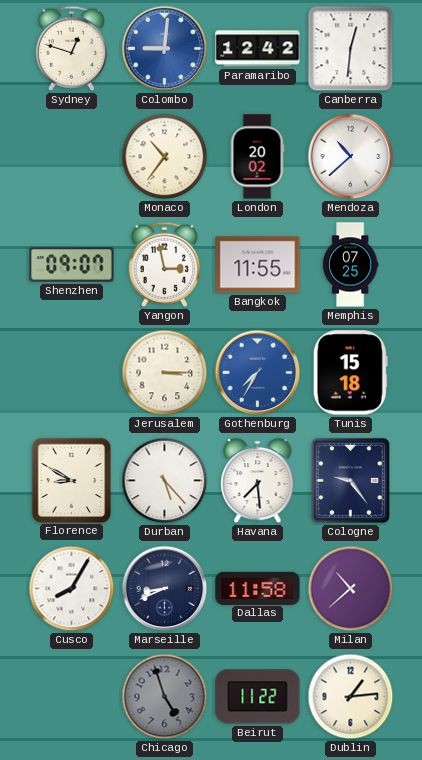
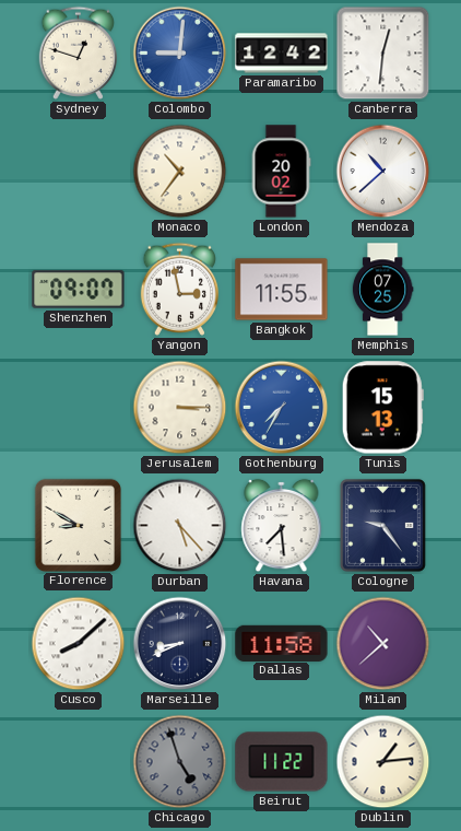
Tunis: 15:18 -> 15:13 (382, 408)
Cusco: 8:05 -> 8:08 (79, 644)
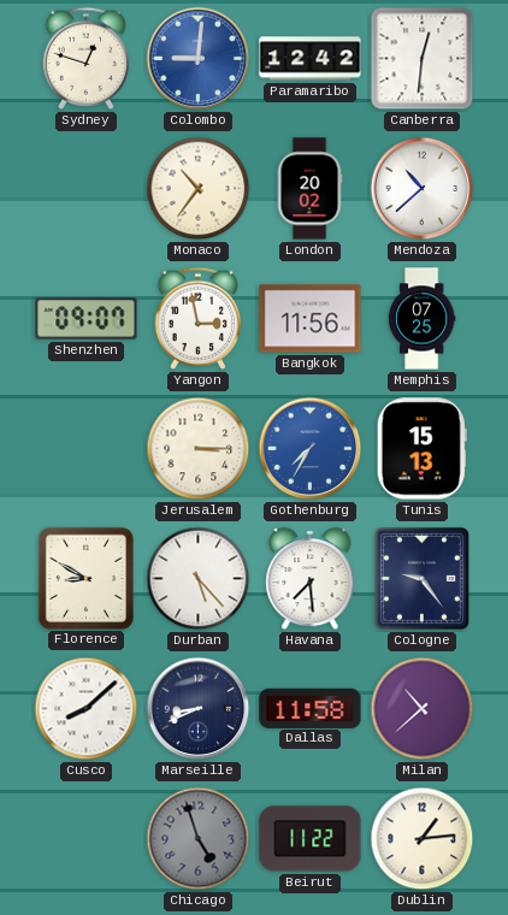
Bangkok: 11:55 -> 11:56 (311, 319)
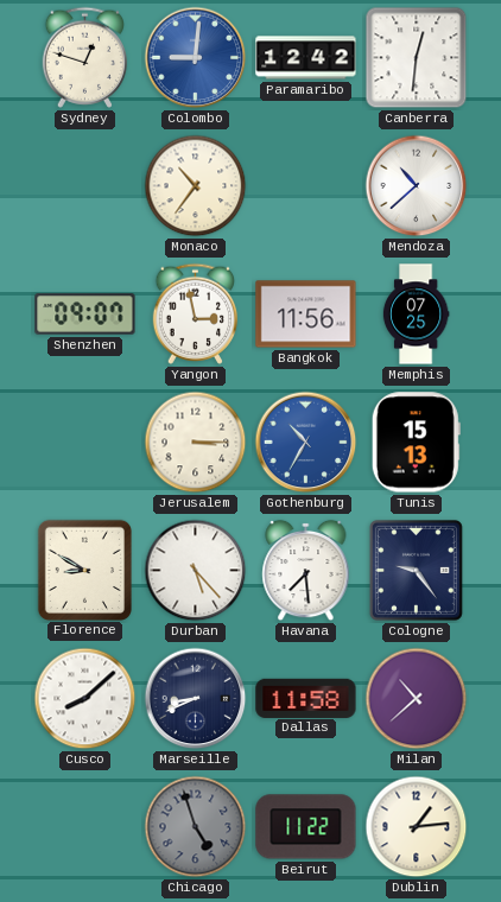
London: 20:02 -> none (309, 189)
Gothenburg: 7:35 -> 10:35 (306, 443)
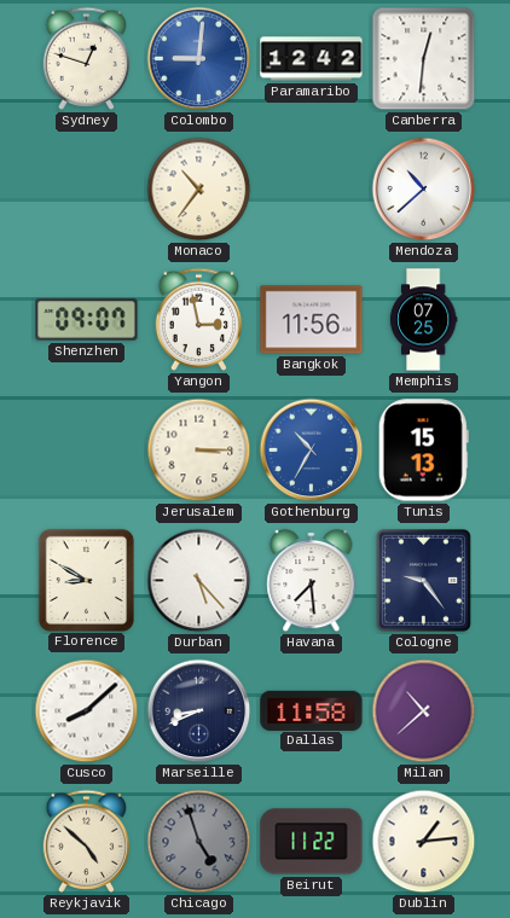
Reykjavik: none -> 4:52 (87, 841)
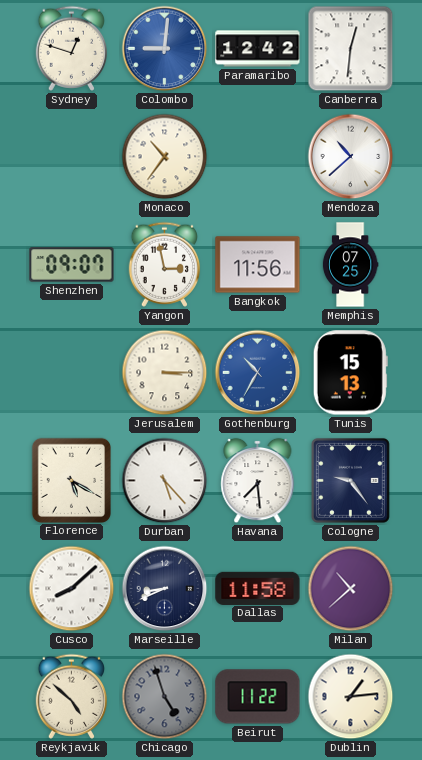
Florence: 8:50 -> 5:20 (71, 480)
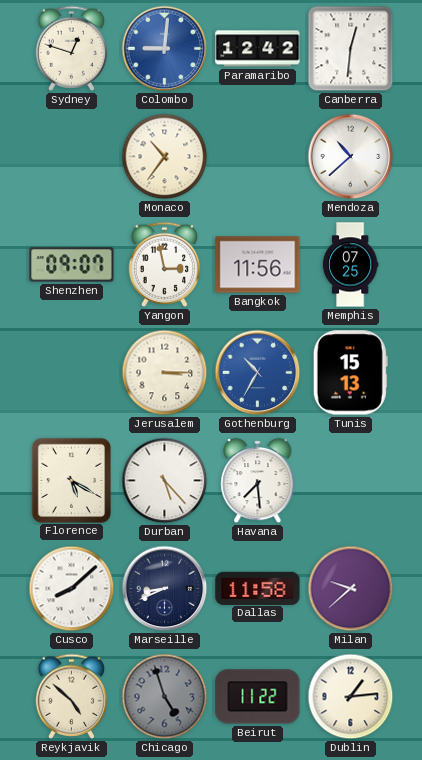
Cologne: 9:24 -> none (350, 480)
Milan: 10:38 -> 9:38 (351, 589)
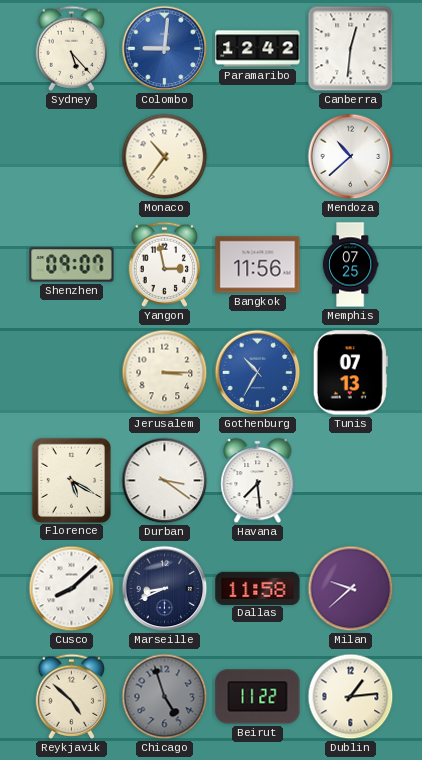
Sydney: 12:48 -> 5:23 (72, 48)
Tunis: 15:13 -> 07:13 (350, 373)
Durban: 5:23 -> 3:21 (165, 481)
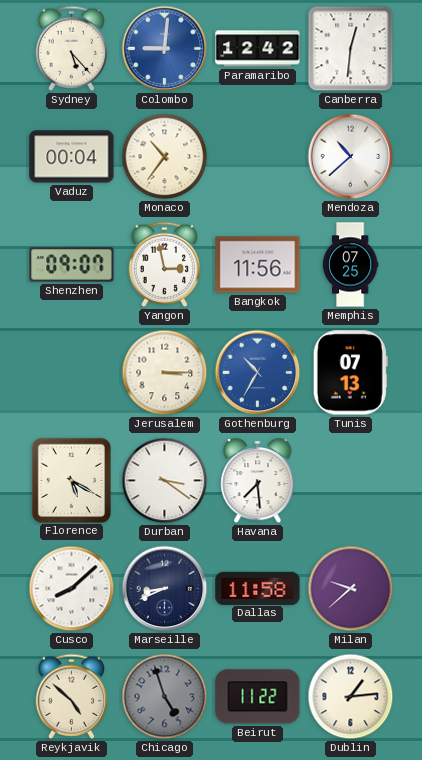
Vaduz: none -> 00:04 (72, 157)
